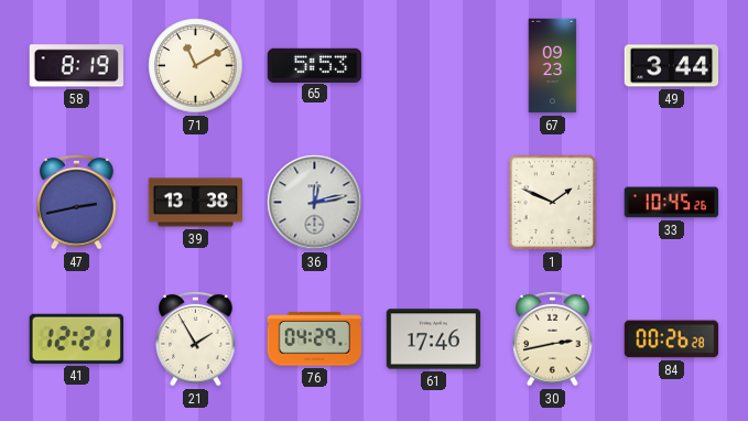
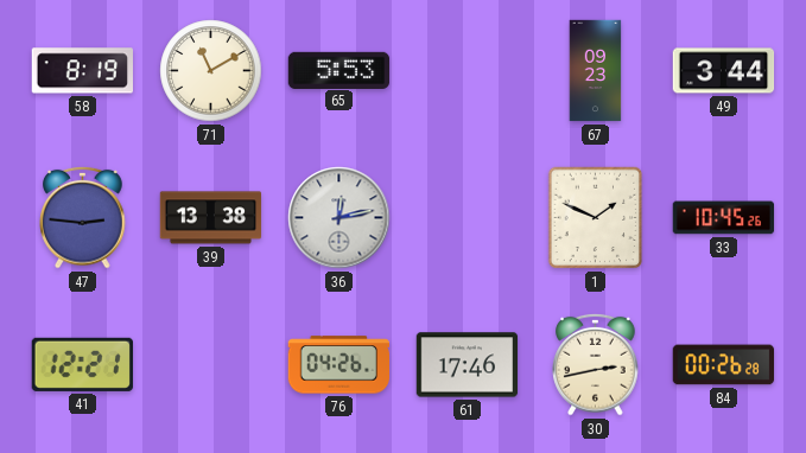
47: 2:43 -> 2:46 (83, 217)
21: 1:55 -> none (196, 338)
76: 04:29 -> 04:26 (339, 365)
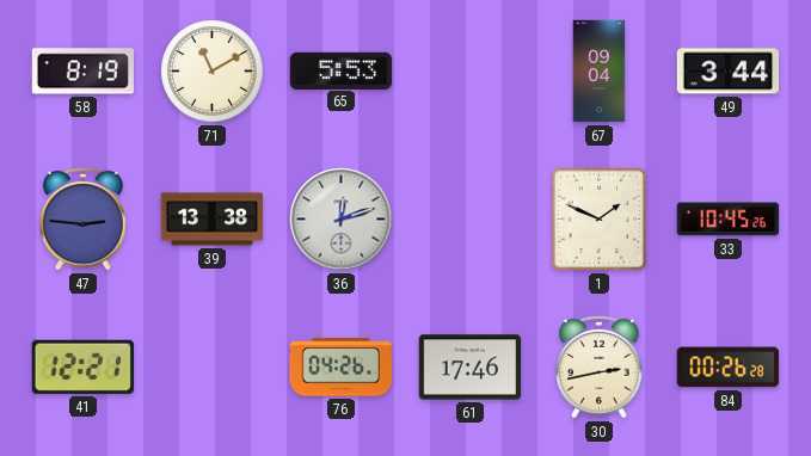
67: 09:23 -> 09:04 (600, 72)
36: 12:13 -> 12:12 (342, 220)
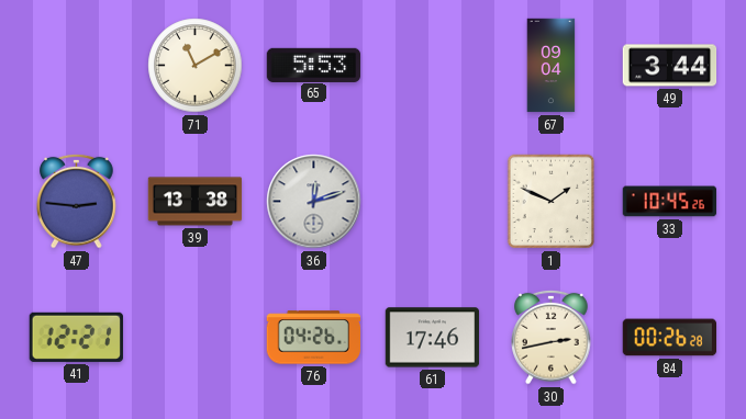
58: 8:19 -> none (82, 72)
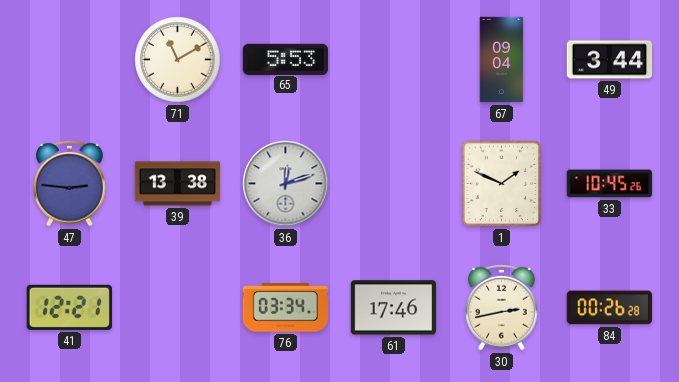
76: 04:26 -> 03:34 (286, 308)
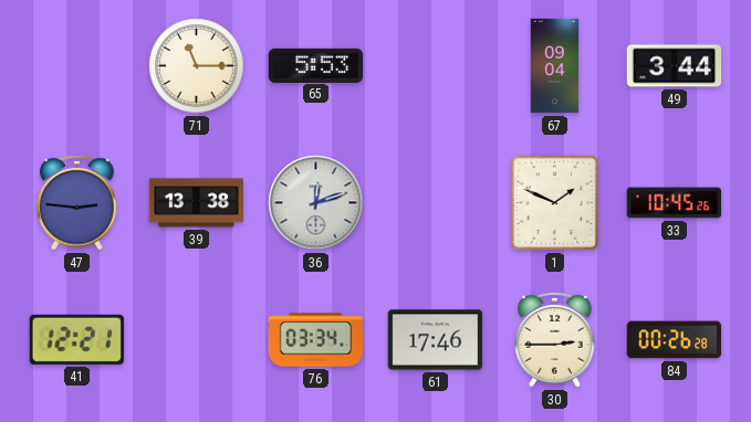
71: 11:10 -> 11:15 (197, 66)
30: 2:43 -> 2:45 (555, 339)
